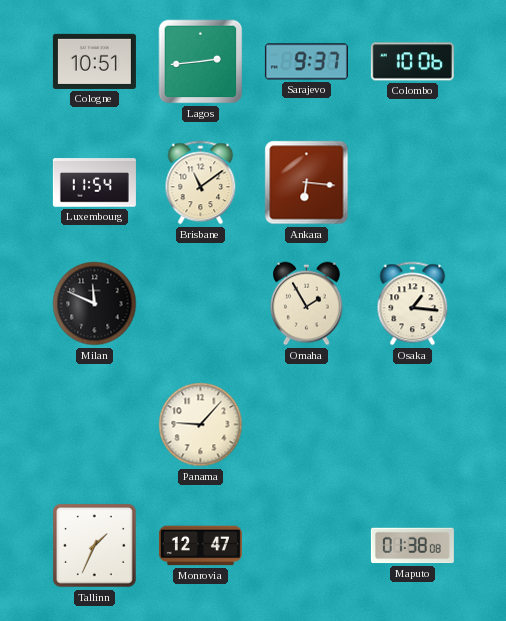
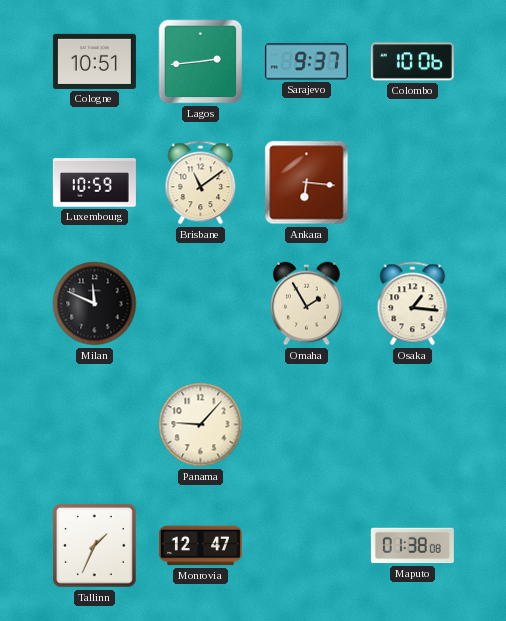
Luxembourg: 11:54 -> 10:59 (94, 183)
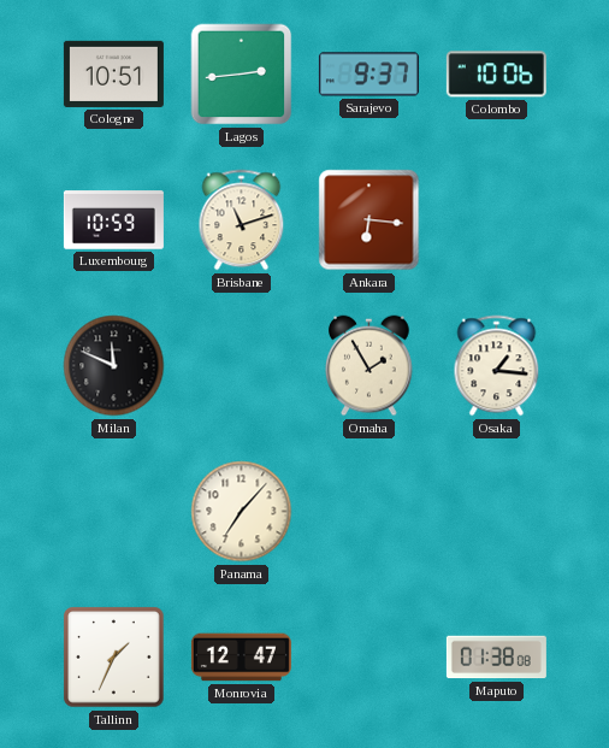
Brisbane: 11:09 -> 11:12 (242, 220)
Panama: 9:07 -> 7:07 (242, 512)
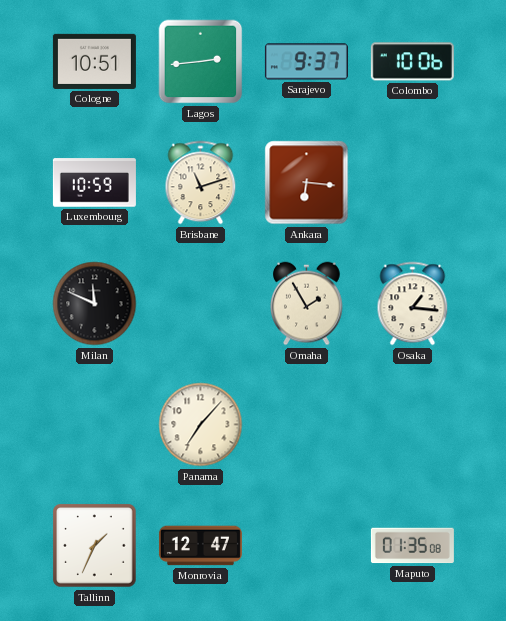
Maputo: 01:38 -> 01:35 (412, 546)
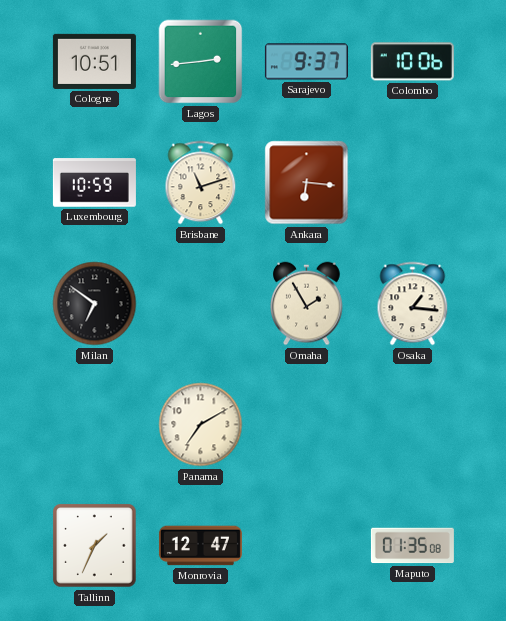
Milan: 11:49 -> 6:51 (95, 304)
Panama: 7:07 -> 7:10 (201, 425)
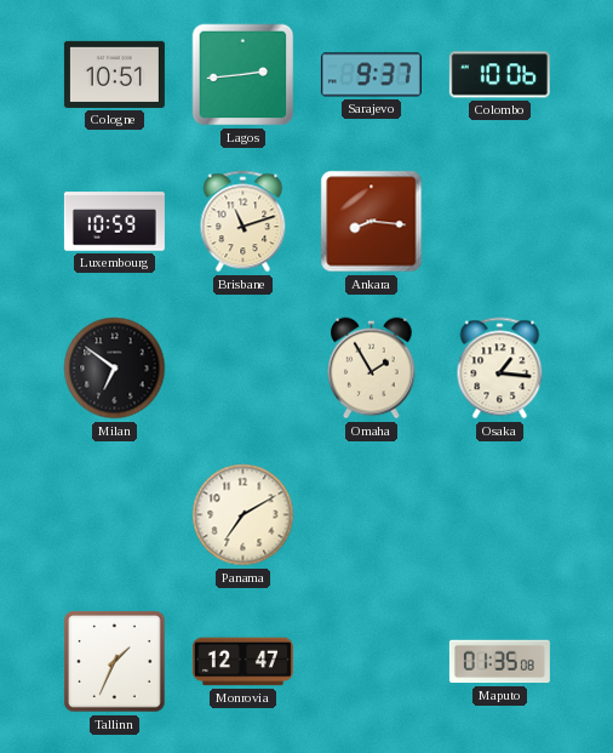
Ankara: 6:16 -> 8:16 (372, 222)
